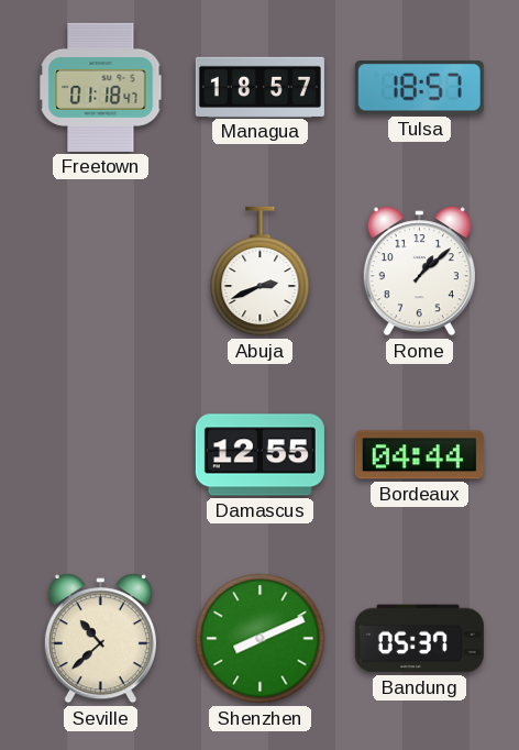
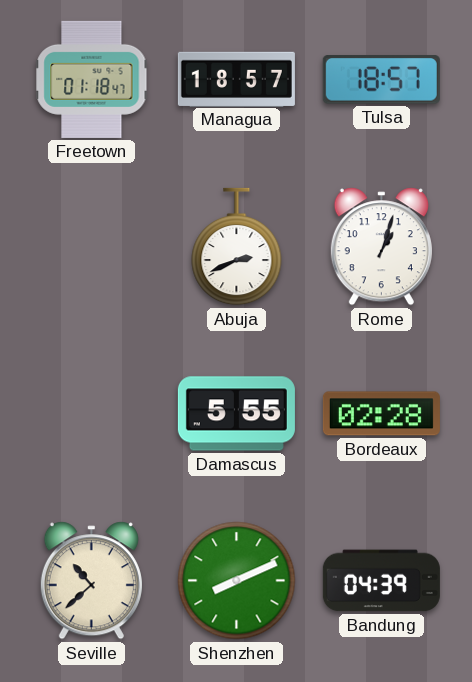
Rome: 1:08 -> 1:03 (381, 247)
Damascus: 12:55 -> 5:55 (236, 414)
Bordeaux: 04:44 -> 02:28 (381, 414)
Bandung: 05:37 -> 04:39 (381, 581)
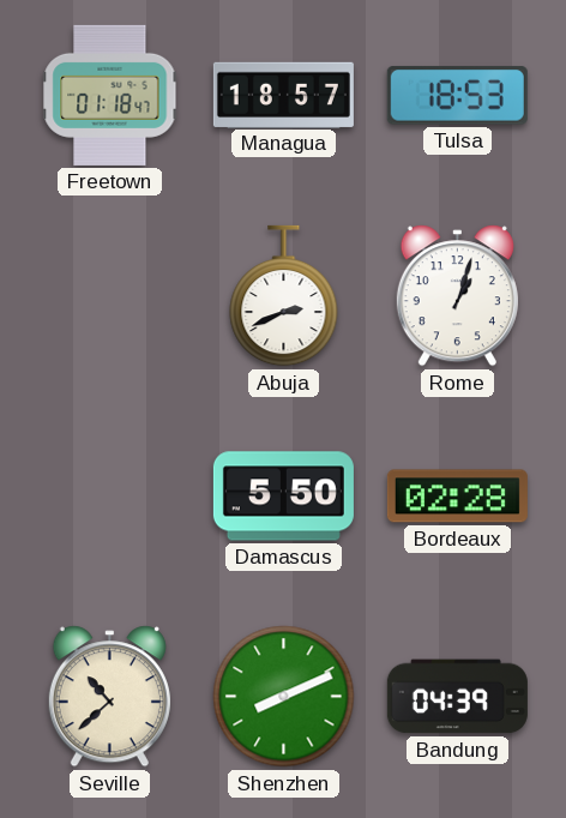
Tulsa: 18:57 -> 18:53 (457, 96)
Damascus: 5:55 -> 5:50 (283, 497)
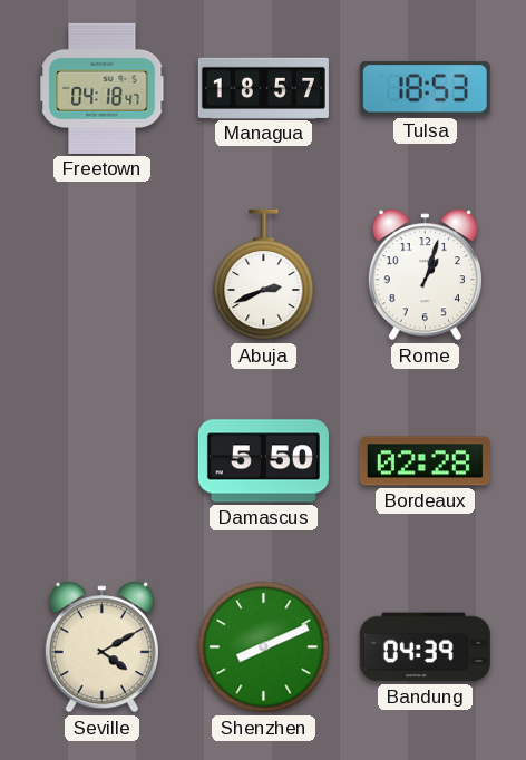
Freetown: 01:18 -> 04:18 (103, 88)
Seville: 10:38 -> 4:10 (101, 647)
